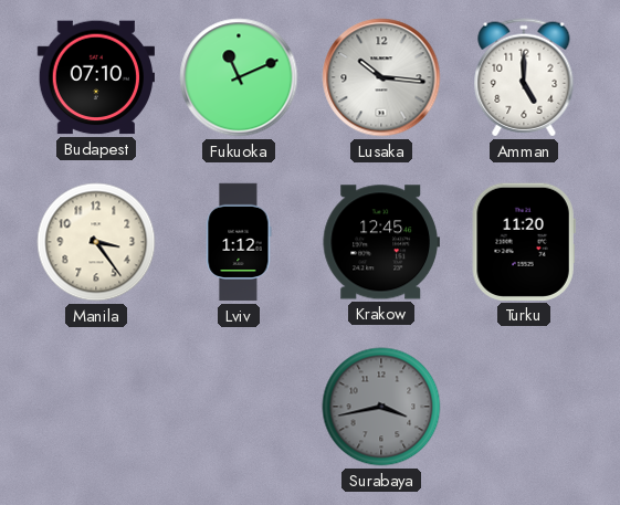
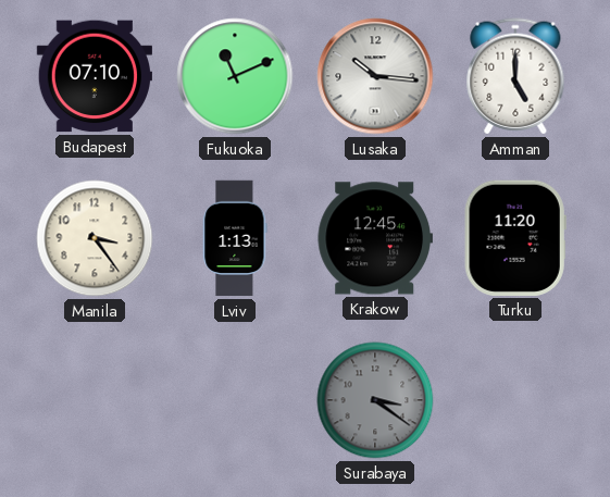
Lviv: 1:12 -> 1:13 (235, 238)
Surabaya: 3:43 -> 3:21 (375, 400)
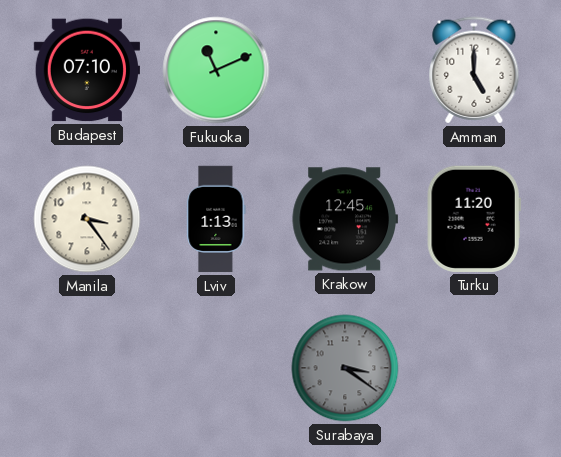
Lusaka: 10:16 -> none (375, 76)
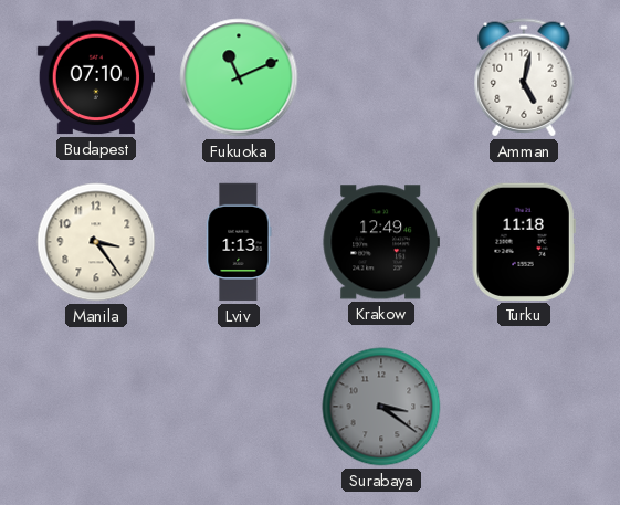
Amman: 5:00 -> 5:02 (524, 77)
Krakow: 12:45 -> 12:49 (381, 242)
Turku: 11:20 -> 11:18 (524, 242)
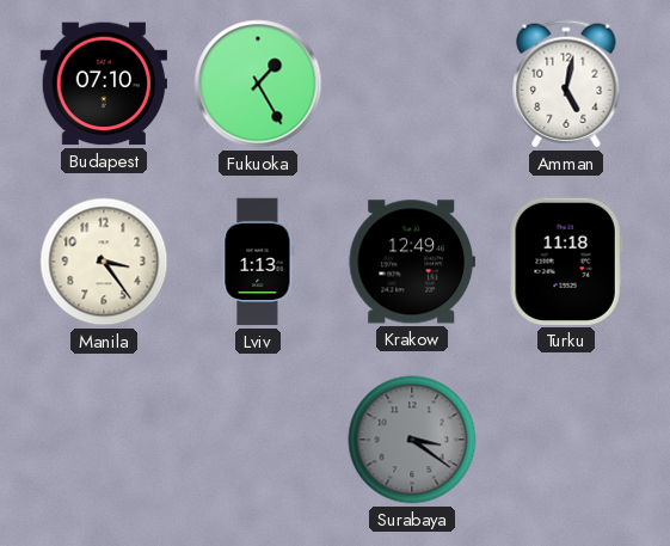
Fukuoka: 11:11 -> 1:25 (258, 84)
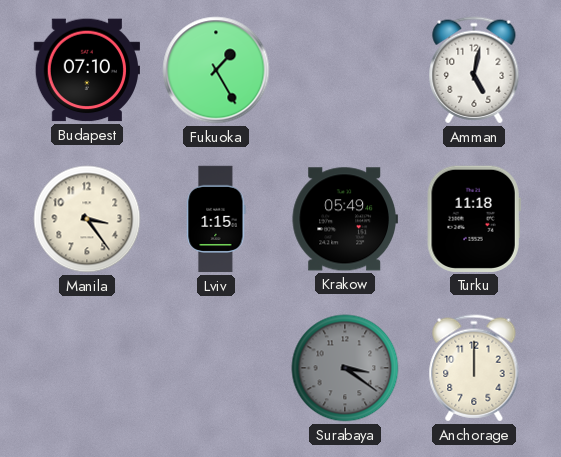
Lviv: 1:13 -> 1:15 (216, 219)
Krakow: 12:49 -> 05:49 (345, 219)
Anchorage: none -> 12:00 (474, 368)
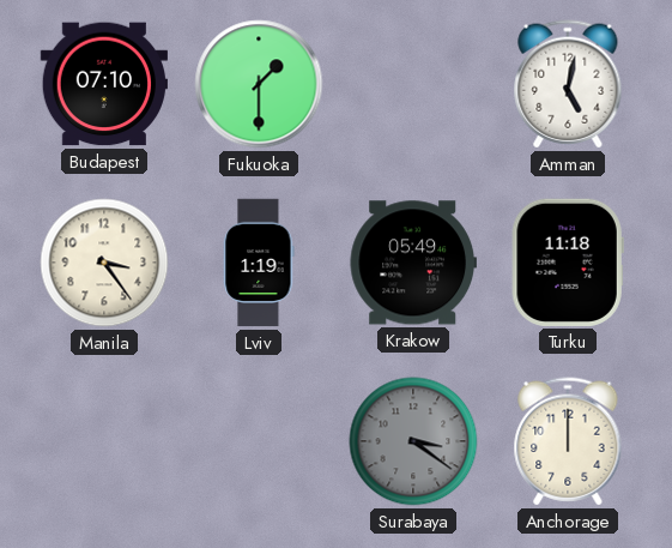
Fukuoka: 1:25 -> 1:30 (259, 84)
Lviv: 1:15 -> 1:19 (259, 263)
